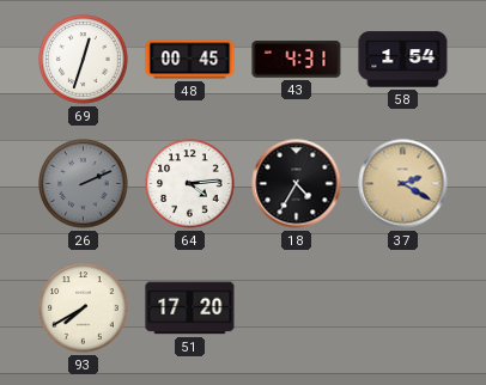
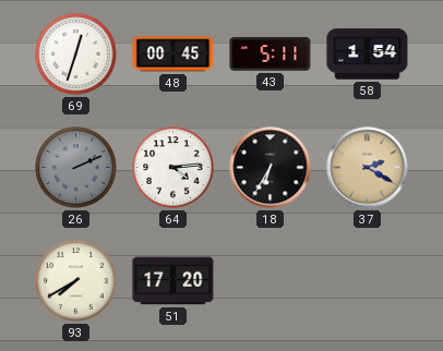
43: 4:31 -> 5:11 (271, 55)
18: 4:35 -> 6:35 (271, 168)
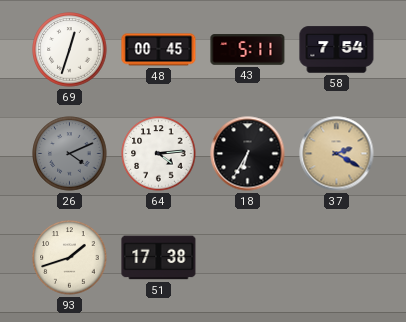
58: 1:54 -> 7:54 (337, 50)
26: 2:11 -> 4:11 (70, 154)
93: 7:40 -> 1:42 (70, 258)
51: 17:20 -> 17:38 (159, 258)
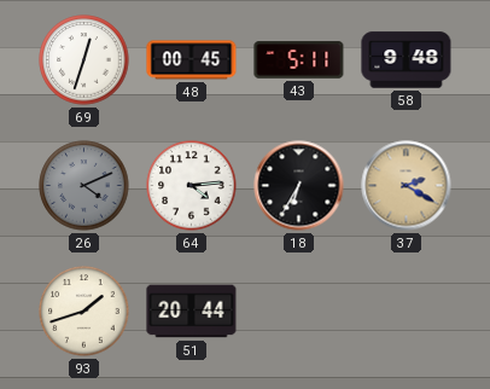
58: 7:54 -> 9:48 (407, 60)
51: 17:38 -> 20:44 (192, 312)
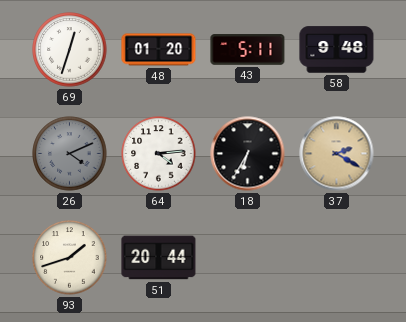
48: 00:45 -> 01:20 (159, 50)
